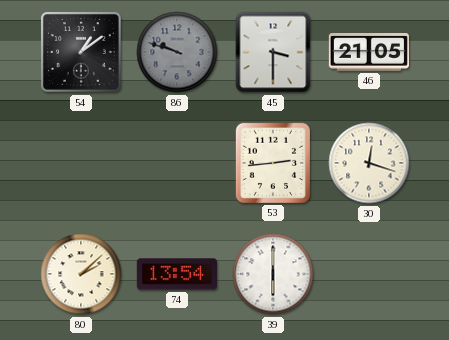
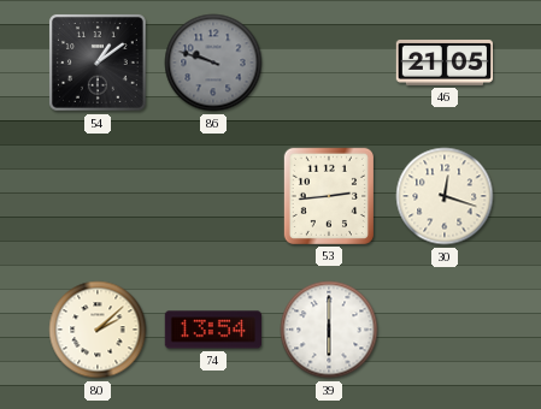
45: 3:30 -> none (273, 52)
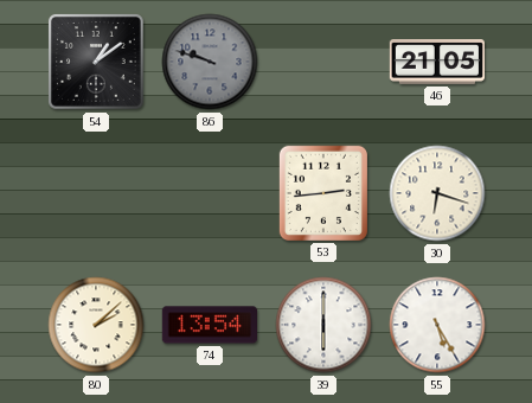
30: 12:18 -> 6:18 (437, 193)
55: none -> 5:25 (437, 325)
